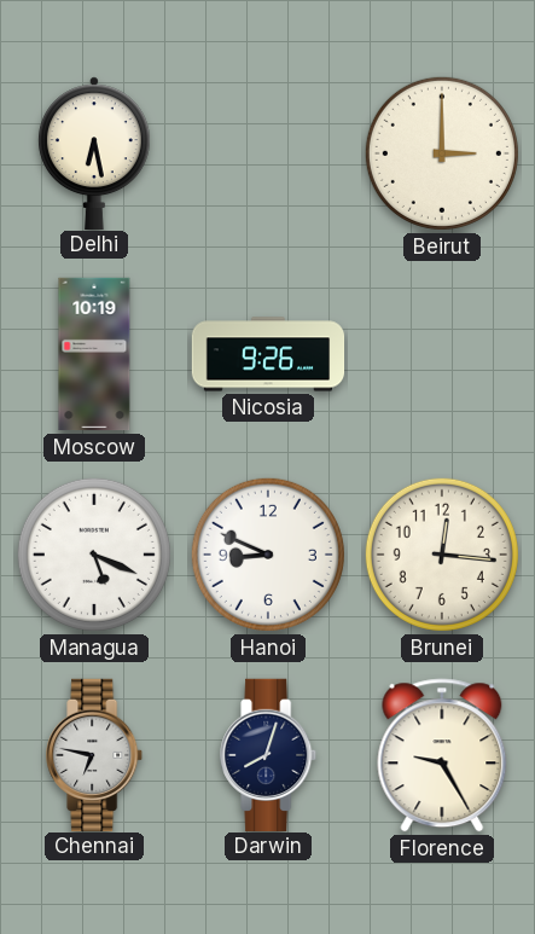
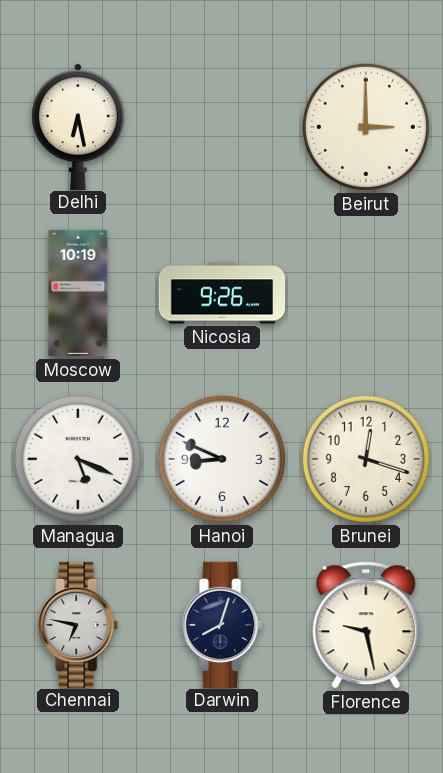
Brunei: 12:16 -> 12:18 (366, 459)
Florence: 9:25 -> 9:28 (366, 625)
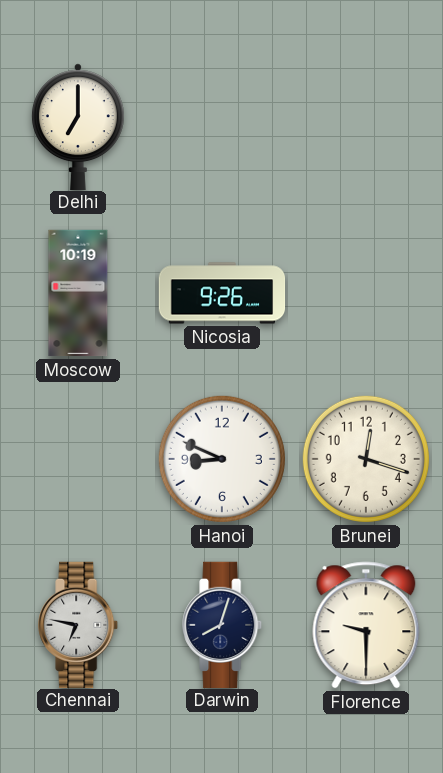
Delhi: 6:28 -> 7:00 (78, 126)
Beirut: 3:00 -> none (366, 127)
Managua: 5:19 -> none (78, 459)
Florence: 9:28 -> 9:30 (366, 625)
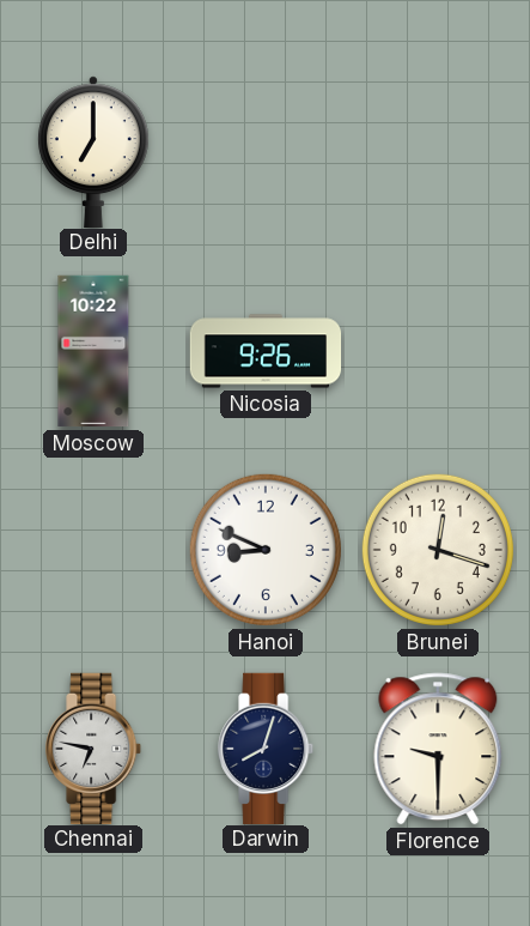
Moscow: 10:19 -> 10:22 (93, 351)
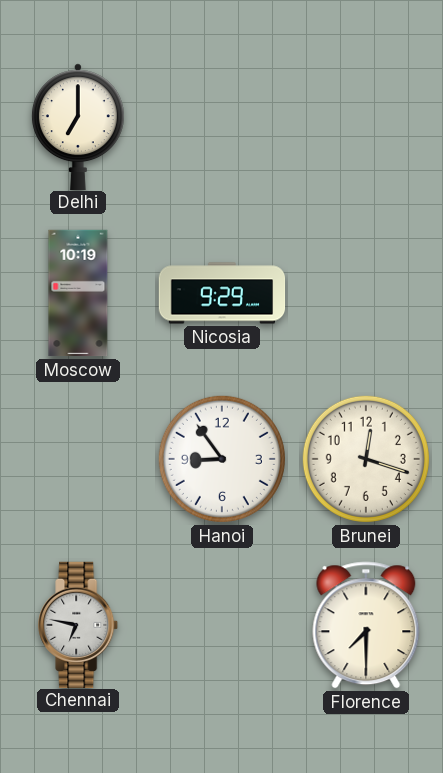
Moscow: 10:22 -> 10:19 (78, 293)
Nicosia: 9:26 -> 9:29 (222, 293)
Hanoi: 8:49 -> 8:54 (222, 459)
Darwin: 8:03 -> none (267, 748)
Florence: 9:30 -> 7:30 (366, 625)
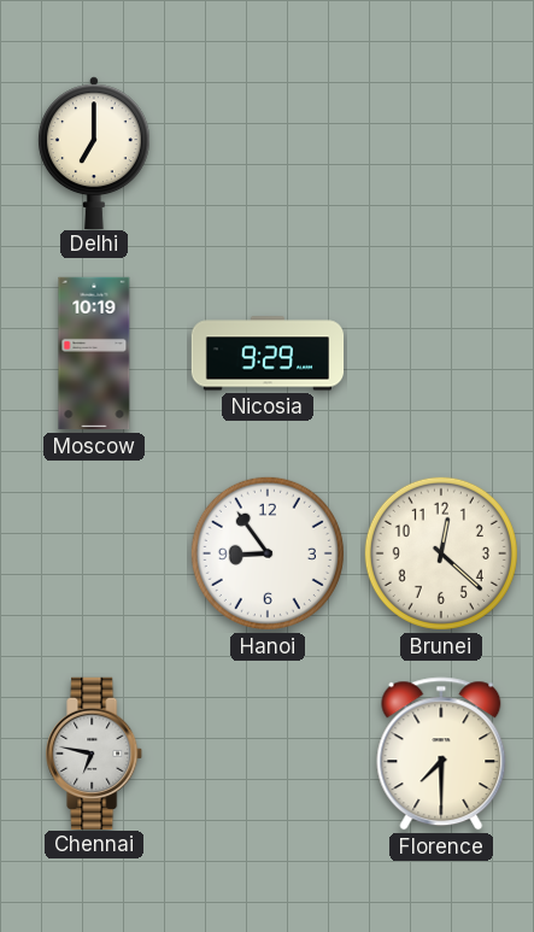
Brunei: 12:18 -> 12:22 (441, 553)
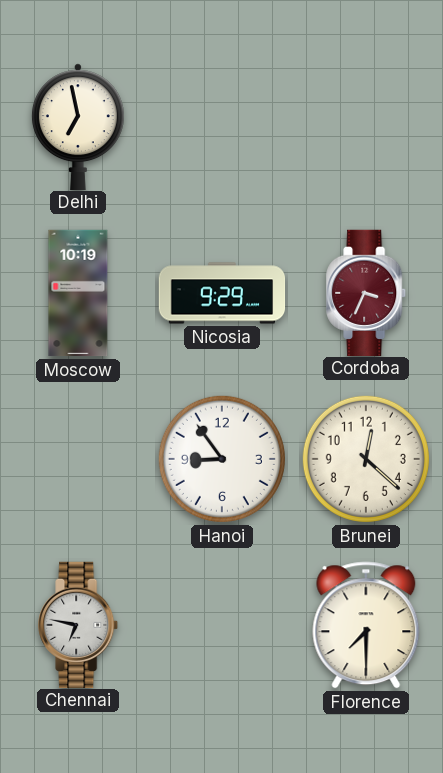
Delhi: 7:00 -> 6:58 (78, 126)
Cordoba: none -> 3:34 (367, 292)
